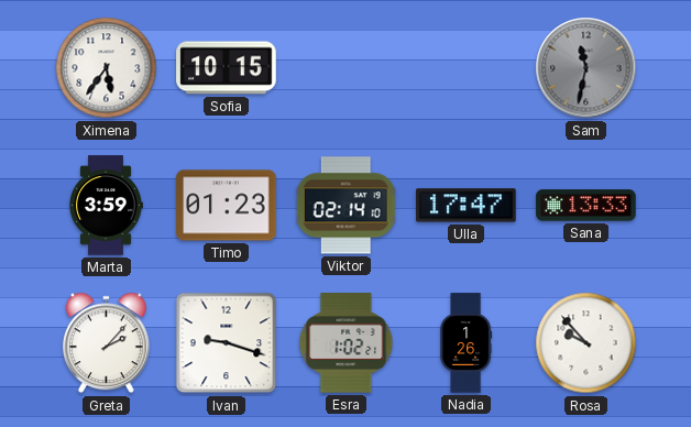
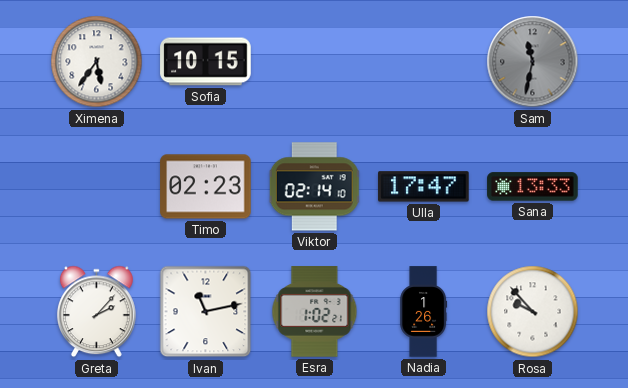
Marta: 3:59 -> none (106, 206)
Timo: 01:23 -> 02:23 (206, 187)
Ivan: 9:18 -> 11:13 (206, 312)
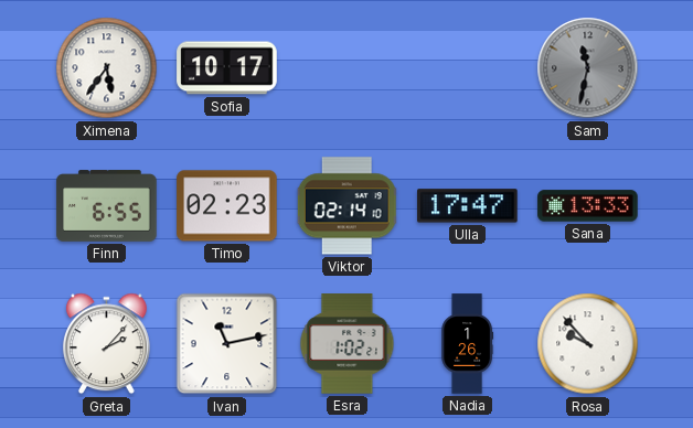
Sofia: 10:15 -> 10:17 (227, 68)
Finn: none -> 6:55 (107, 206)
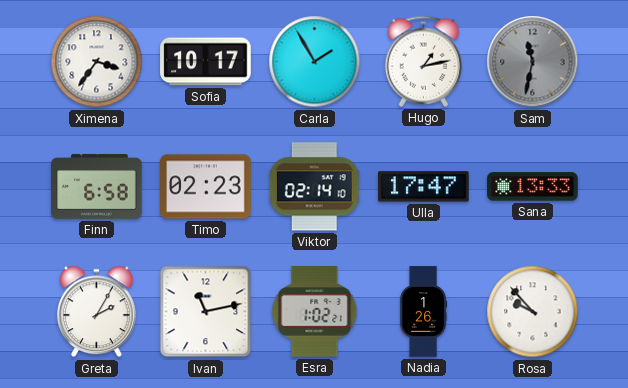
Ximena: 5:36 -> 3:36 (97, 62)
Carla: none -> 1:55 (315, 62)
Hugo: none -> 1:13 (424, 61)
Finn: 6:55 -> 6:58 (97, 187)
Greta: 2:07 -> 2:05 (96, 312)
